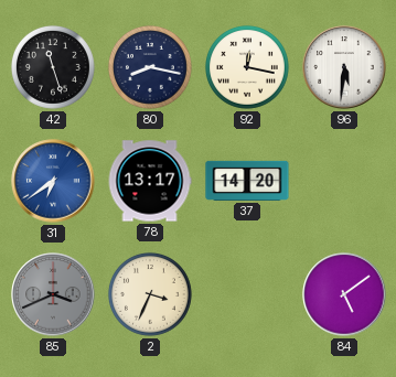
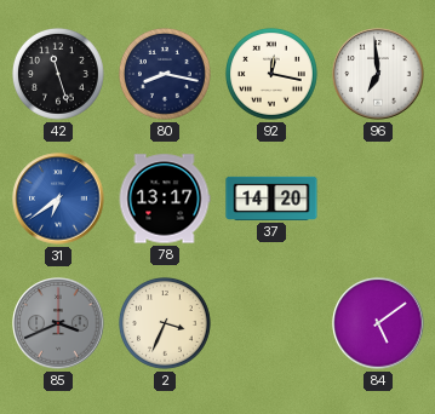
96: 5:31 -> 6:59 (378, 74)
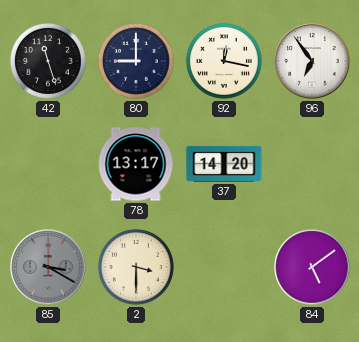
80: 8:17 -> 9:00 (136, 61)
96: 6:59 -> 6:54 (312, 61)
31: 6:39 -> none (58, 199)
85: 3:41 -> 3:20 (48, 267)
2: 3:34 -> 3:30 (136, 267)
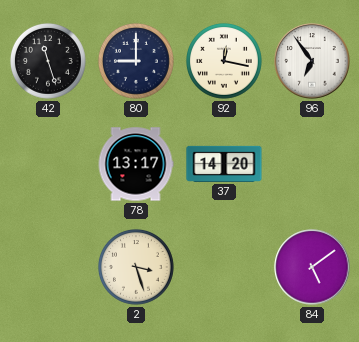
85: 3:20 -> none (48, 267)
2: 3:30 -> 3:27 (136, 267)
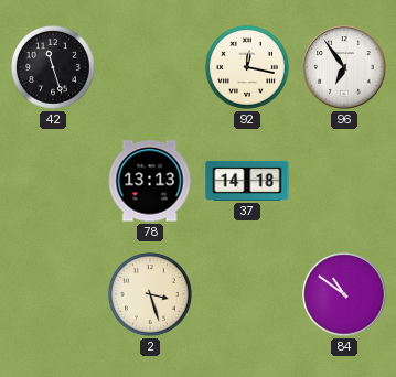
80: 9:00 -> none (136, 61)
78: 13:17 -> 13:13 (150, 181)
37: 14:20 -> 14:18 (247, 181)
84: 5:09 -> 10:51 (344, 294)
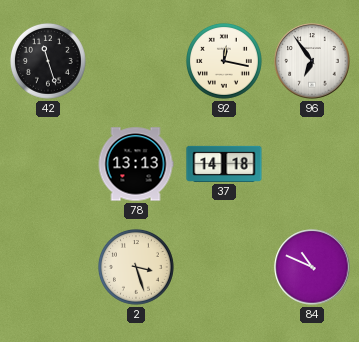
84: 10:51 -> 10:49 (312, 267)
